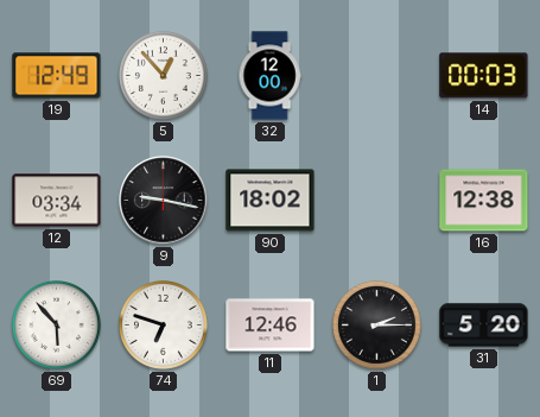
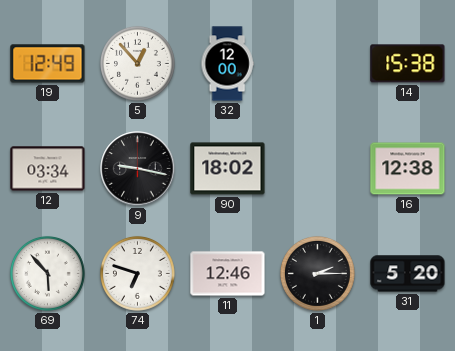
14: 00:03 -> 15:38 (408, 64)
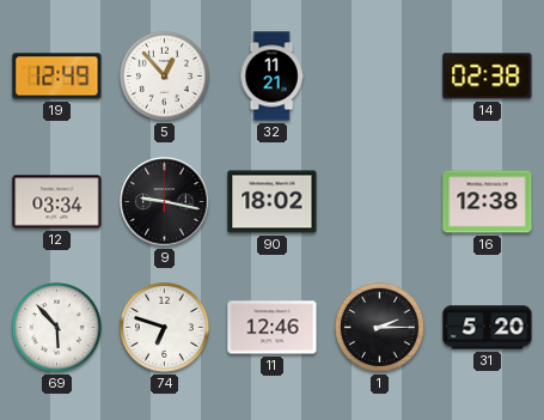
32: 12:00 -> 11:21 (271, 77)
14: 15:38 -> 02:38 (488, 77)
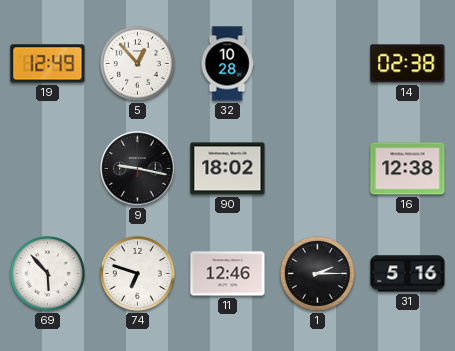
32: 11:21 -> 10:28 (227, 64)
12: 03:34 -> none (57, 202)
31: 5:20 -> 5:16 (408, 274)
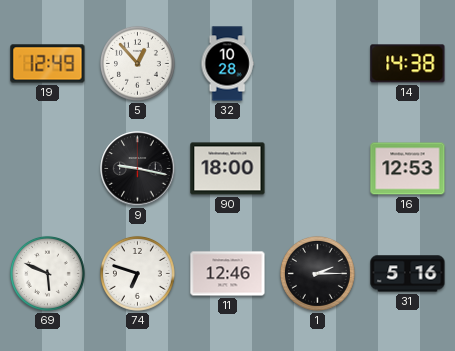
14: 02:38 -> 14:38 (408, 64)
90: 18:02 -> 18:00 (228, 169)
16: 12:38 -> 12:53 (408, 169)
69: 5:53 -> 5:49 (47, 273)
